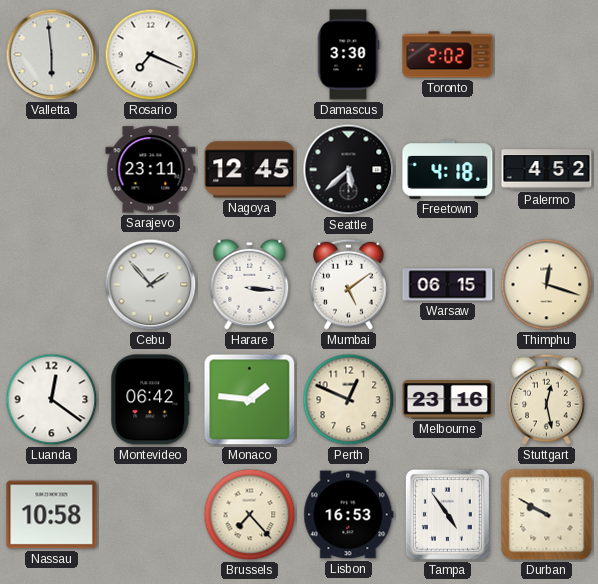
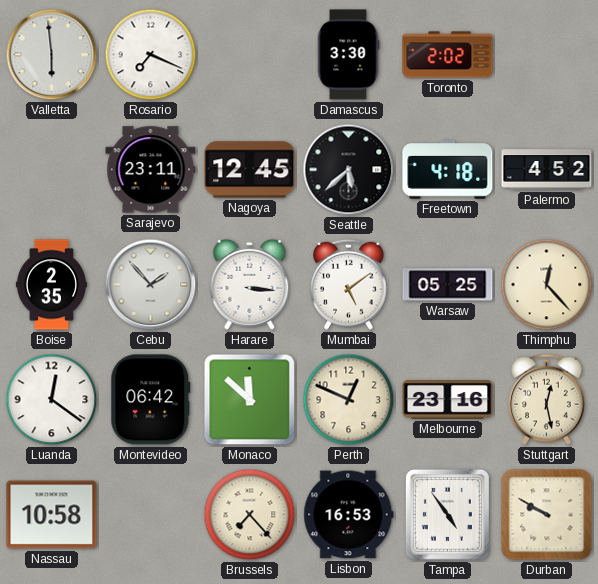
Boise: none -> 2:35 (51, 285)
Warsaw: 06:15 -> 05:25 (448, 285)
Thimphu: 12:18 -> 12:23 (547, 285)
Monaco: 1:46 -> 11:52 (250, 400)
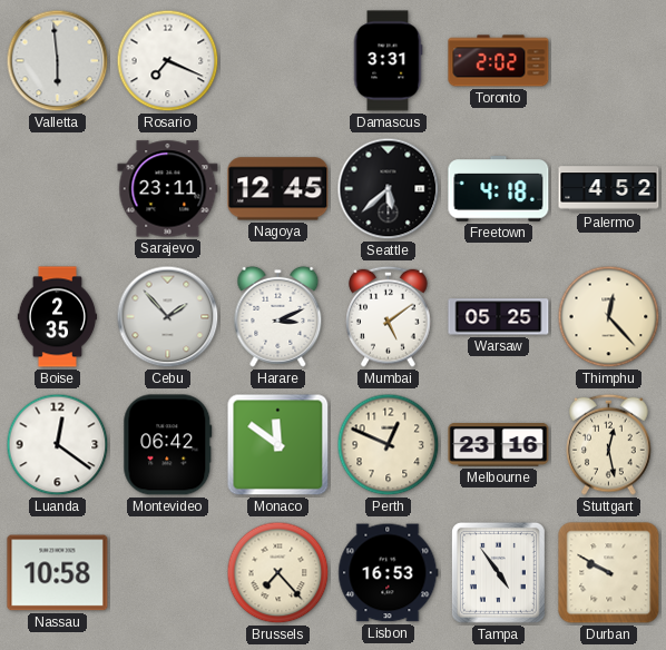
Damascus: 3:30 -> 3:31 (388, 61)
Harare: 3:16 -> 3:11 (278, 316)
Monaco: 11:52 -> 11:51 (278, 445)
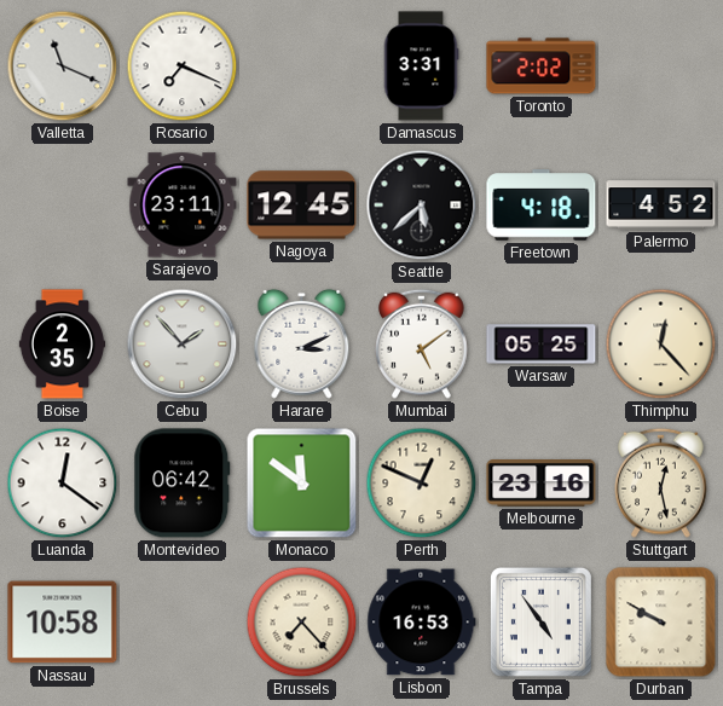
Valletta: 5:59 -> 11:19 (63, 66)
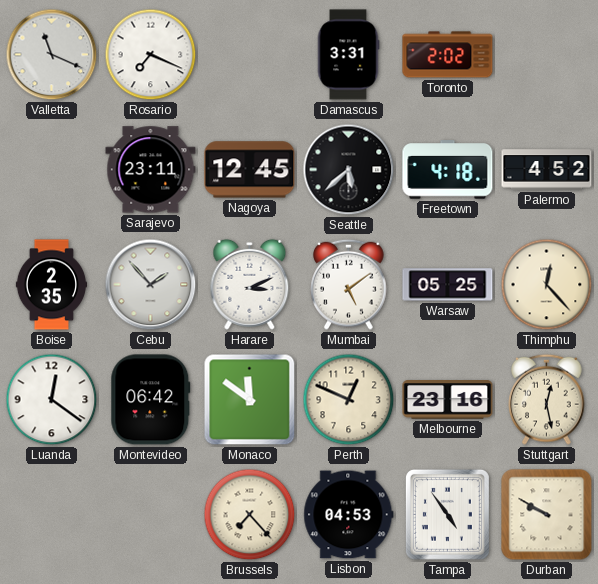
Nassau: 10:58 -> none (63, 623)
Lisbon: 16:53 -> 04:53 (349, 515)
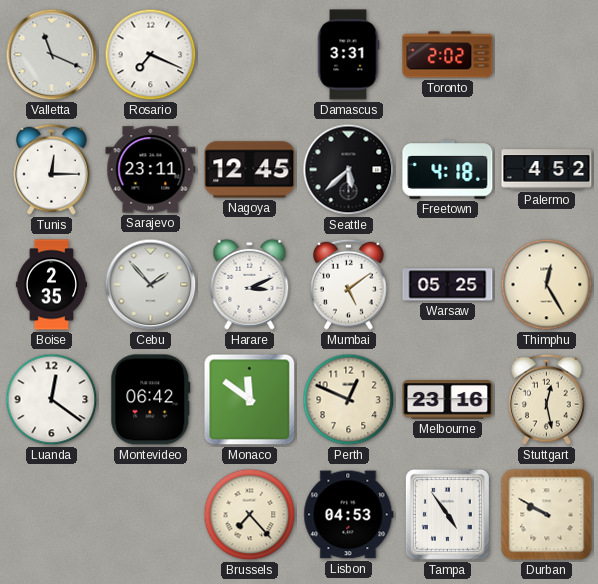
Tunis: none -> 12:15 (52, 169)
Thimphu: 12:23 -> 12:25 (547, 285)
